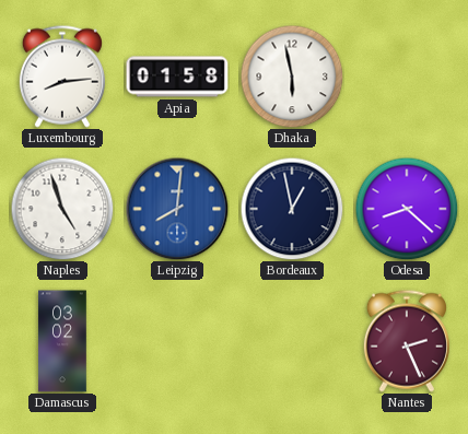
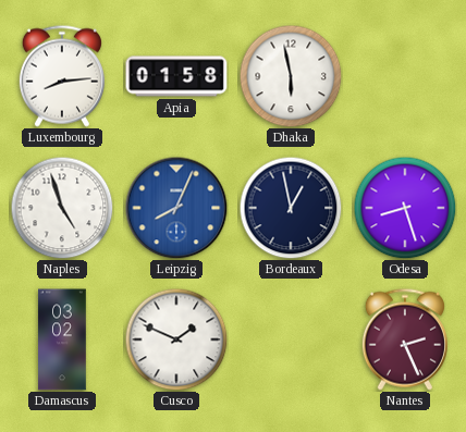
Leipzig: 8:01 -> 8:04 (176, 208)
Odesa: 8:22 -> 8:27 (405, 208)
Cusco: none -> 1:49 (176, 340)
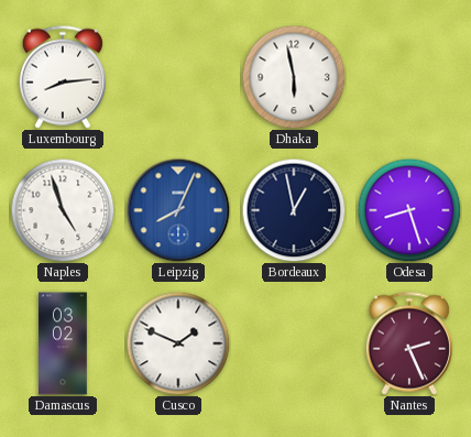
Apia: 01:58 -> none (176, 76)
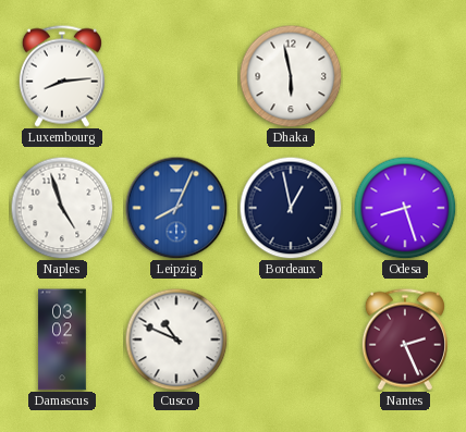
Cusco: 1:49 -> 10:49 (176, 340)
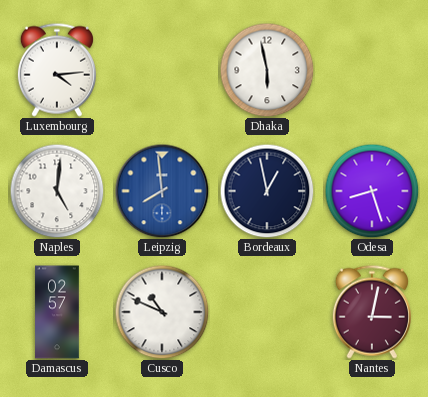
Luxembourg: 8:14 -> 4:14 (57, 70)
Naples: 4:57 -> 5:01 (57, 191)
Leipzig: 8:04 -> 7:59 (162, 191)
Damascus: 03:02 -> 02:57 (57, 312)
Nantes: 2:26 -> 3:02 (372, 312)
